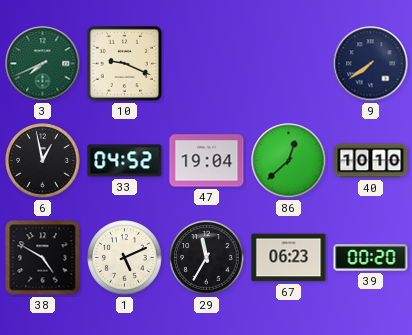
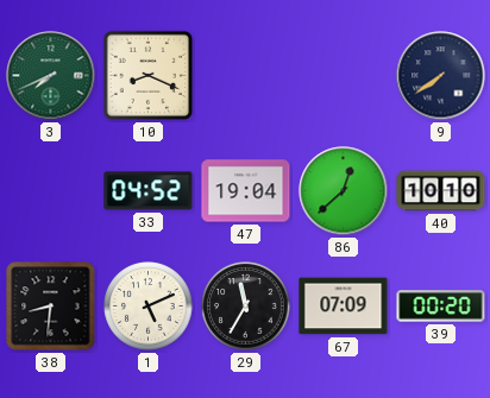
10: 9:19 -> 8:19 (149, 76)
6: 12:58 -> none (43, 161)
38: 4:50 -> 8:31 (51, 307)
67: 06:23 -> 07:09 (344, 307)
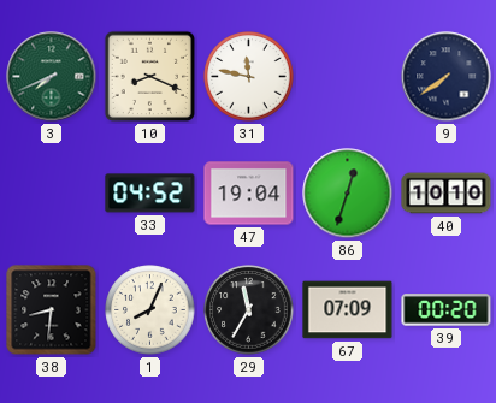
31: none -> 11:47 (249, 77)
86: 12:38 -> 12:33 (348, 194)
1: 5:11 -> 8:04 (150, 310)
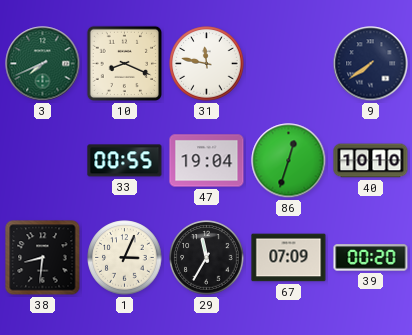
33: 04:52 -> 00:55 (125, 161)
1: 8:04 -> 3:04 (125, 258)
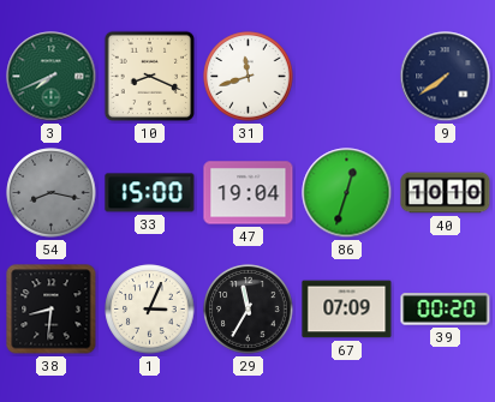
31: 11:47 -> 11:42 (249, 77)
54: none -> 8:17 (52, 193)
33: 00:55 -> 15:00 (150, 193)
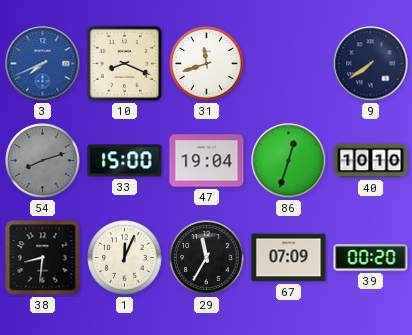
3 dial: green -> blue (43, 64)
54: 8:17 -> 8:12 (43, 161)
1: 3:04 -> 12:04 (125, 258)
